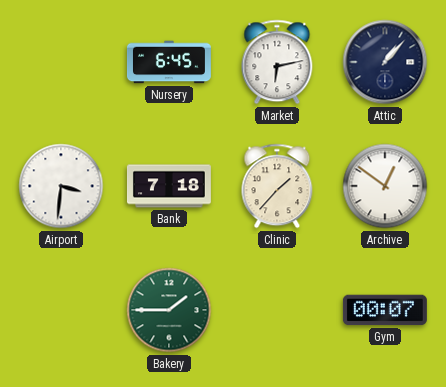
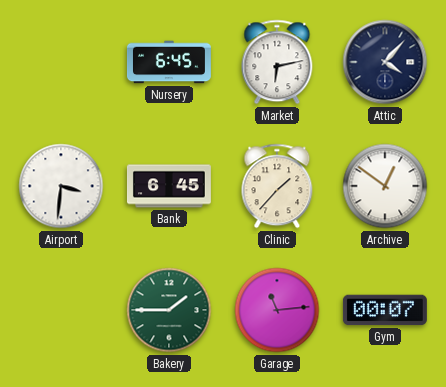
Attic: 1:07 -> 4:07 (385, 62)
Bank: 7:18 -> 6:45 (169, 186)
Garage: none -> 11:14 (277, 310)
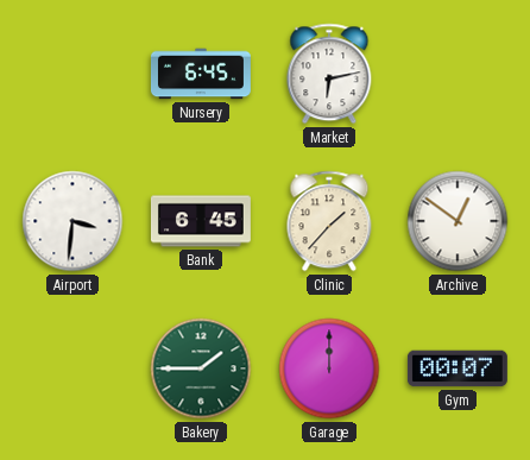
Attic: 4:07 -> none (385, 62)
Garage: 11:14 -> 12:00 (329, 368)
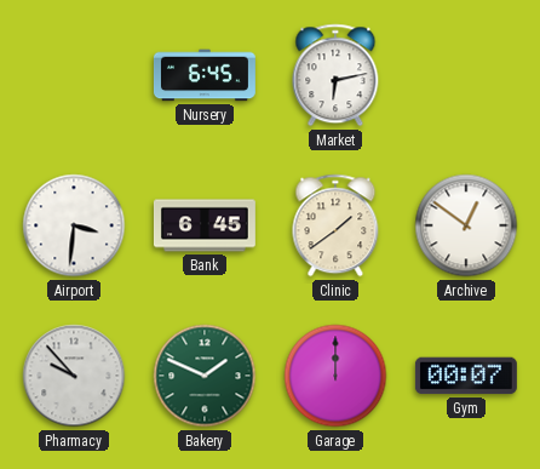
Clinic: 1:37 -> 1:39 (335, 225)
Pharmacy: none -> 9:53 (74, 376)
Bakery: 1:45 -> 1:49 (205, 376)
